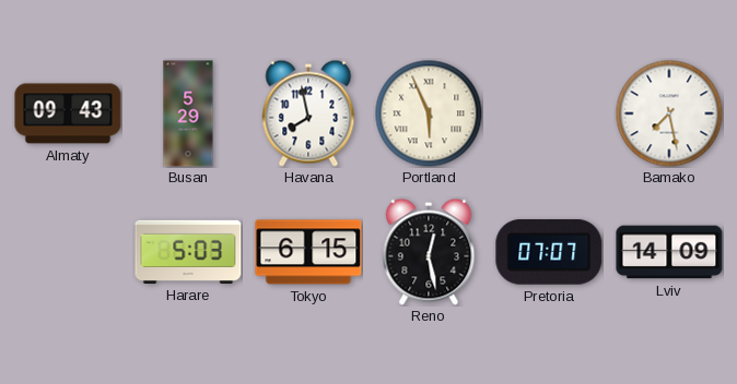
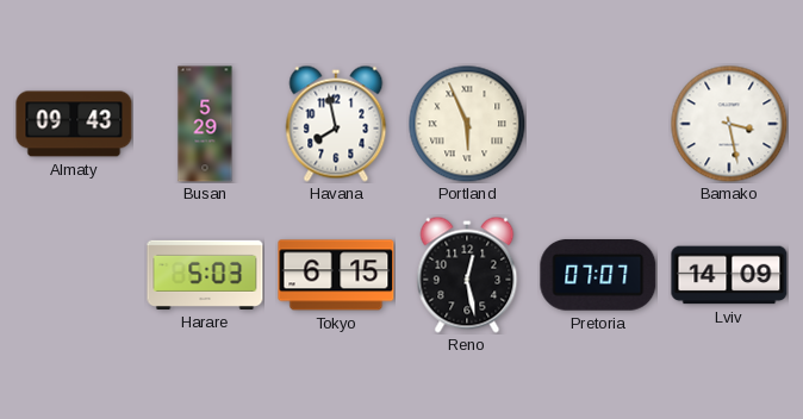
Bamako: 7:28 -> 3:28 (729, 124)
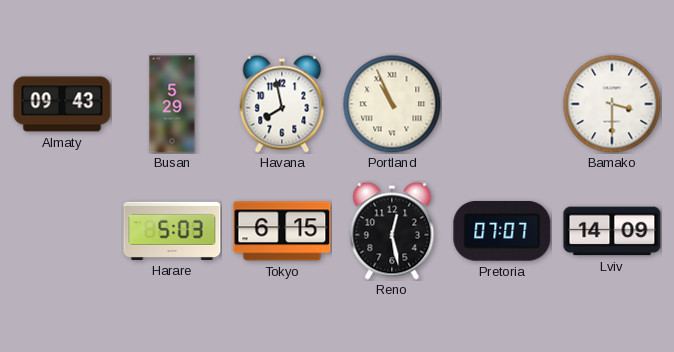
Portland: 5:56 -> 10:56 (392, 104)
Bamako: 3:28 -> 3:30 (612, 104)
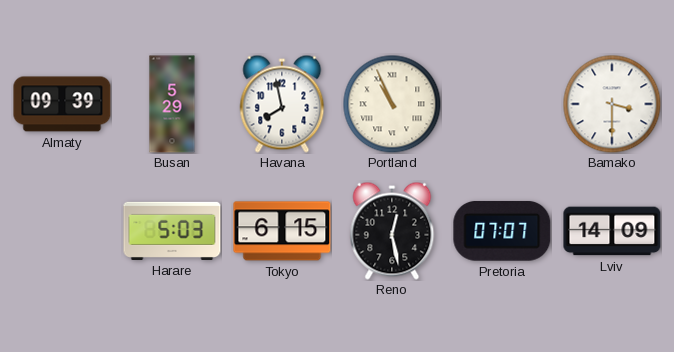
Almaty: 09:43 -> 09:39 (62, 104)
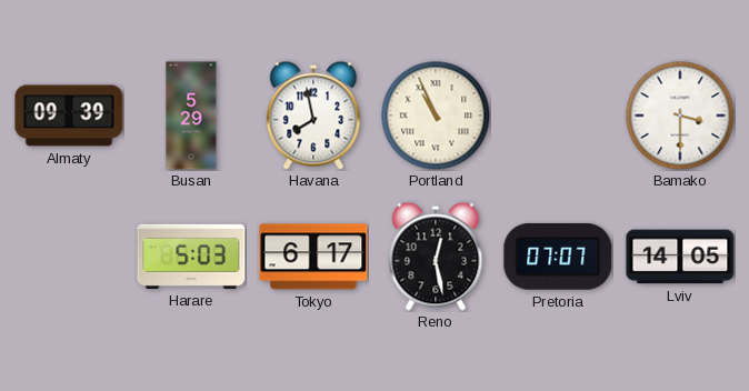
Tokyo: 6:15 -> 6:17 (313, 257)
Lviv: 14:09 -> 14:05 (680, 257)
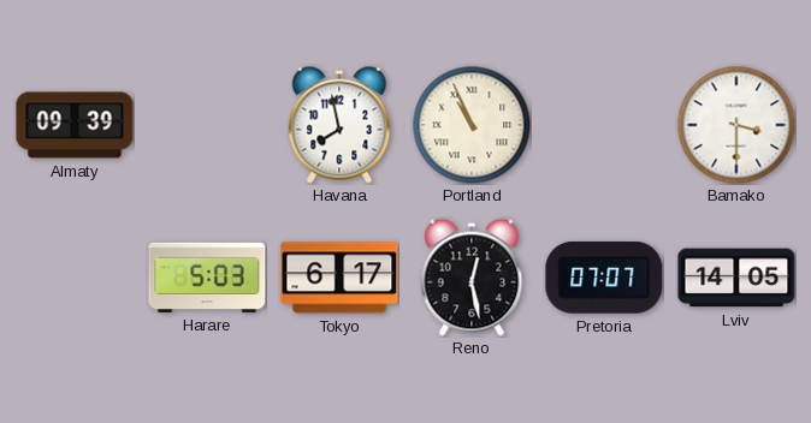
Busan: 5:29 -> none (191, 116)
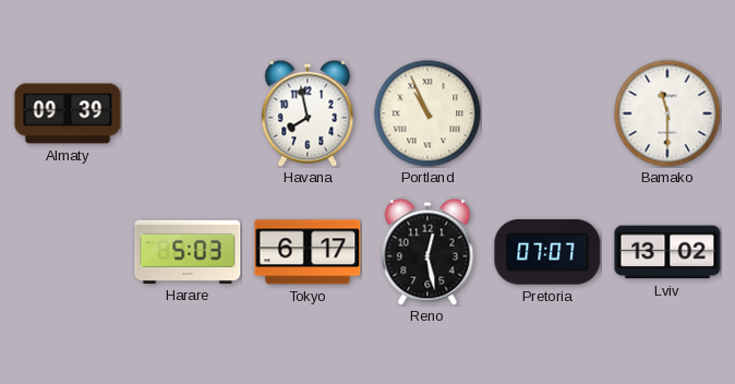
Bamako: 3:30 -> 11:30 (667, 113)
Lviv: 14:05 -> 13:02 (667, 252)
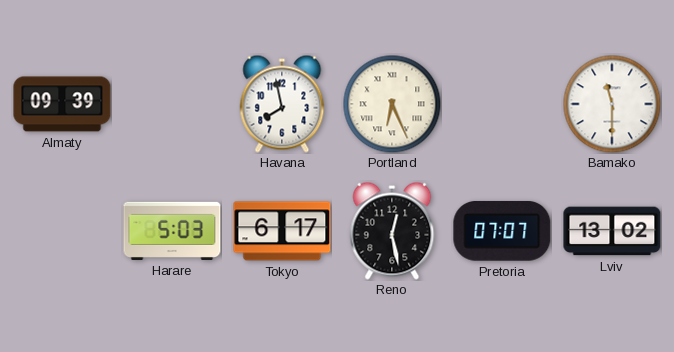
Portland: 10:56 -> 6:26 (392, 104)
